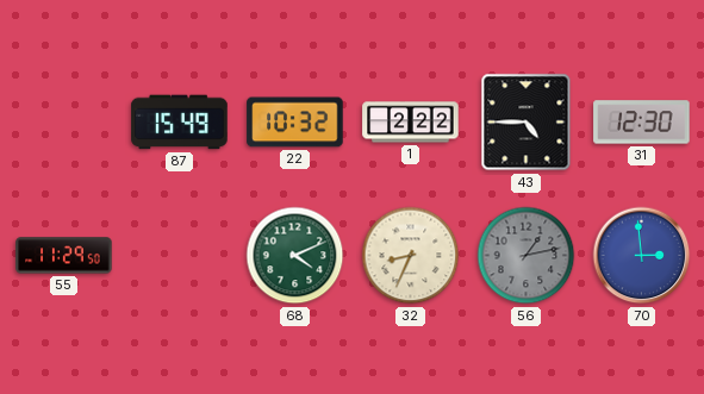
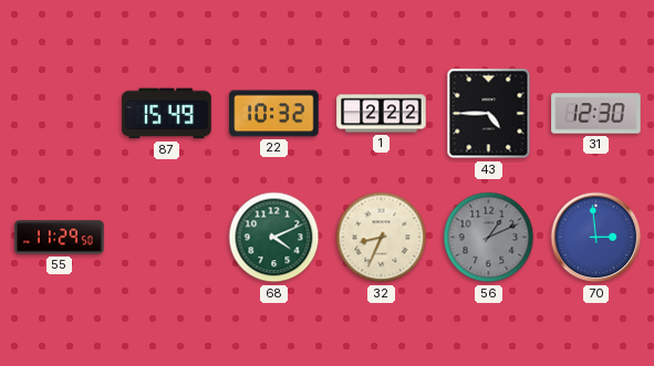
56: 1:13 -> 1:11 (489, 238)
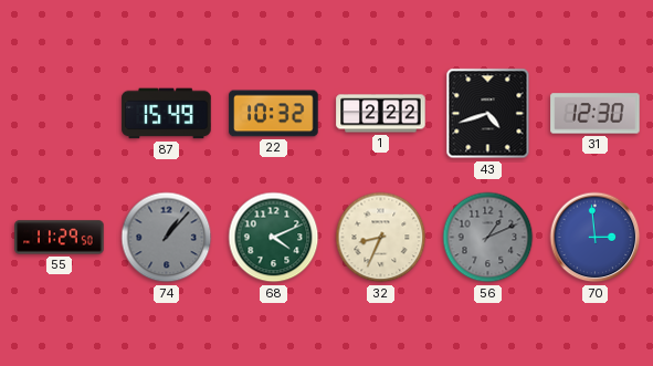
43: 4:45 -> 4:42 (488, 114)
74: none -> 1:07 (167, 238)
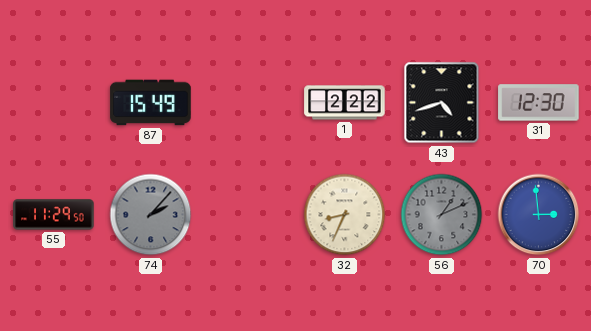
22: 10:32 -> none (274, 114)
74: 1:07 -> 2:07 (151, 215)
68: 4:11 -> none (274, 238)
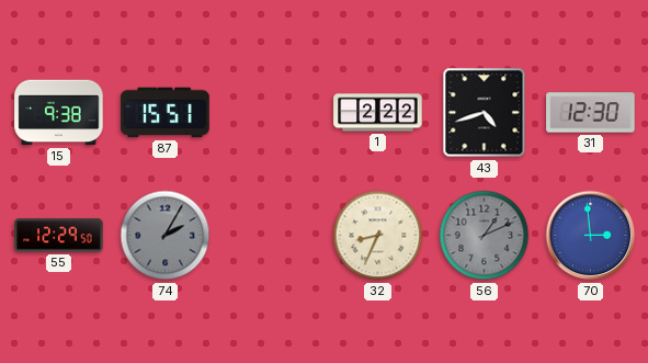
15: none -> 9:38 (59, 113)
87: 15:49 -> 15:51 (166, 113)
55: 11:29 -> 12:29 (59, 236)
74: 2:07 -> 2:05 (166, 236)
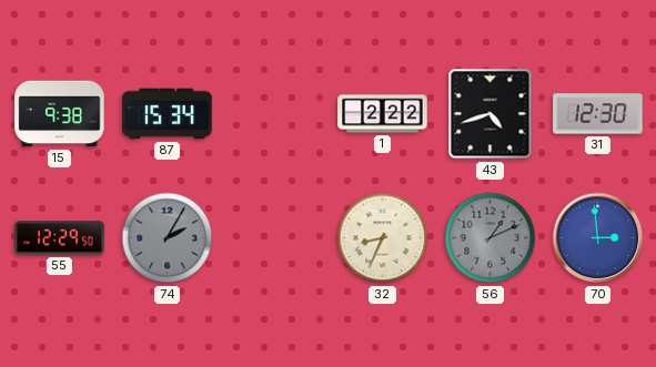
87: 15:51 -> 15:34 (168, 114)
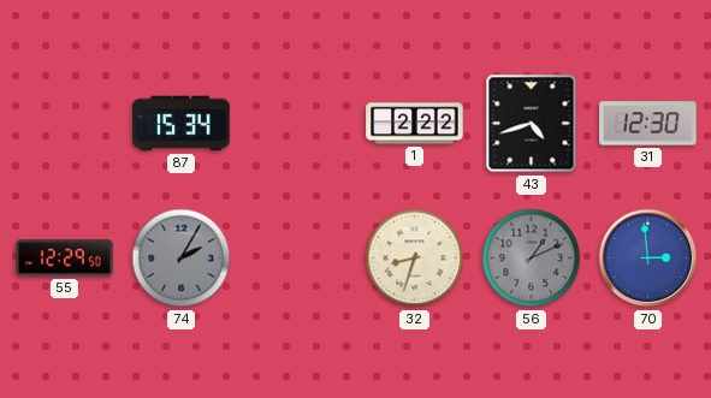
15: 9:38 -> none (60, 114)
32: 8:34 -> 8:33 (415, 259)
